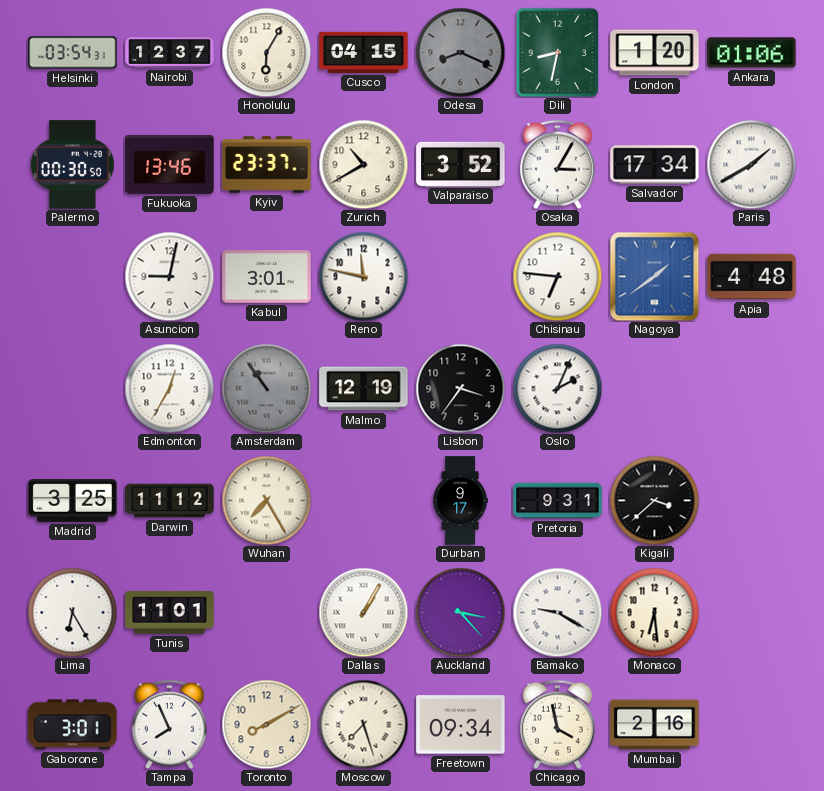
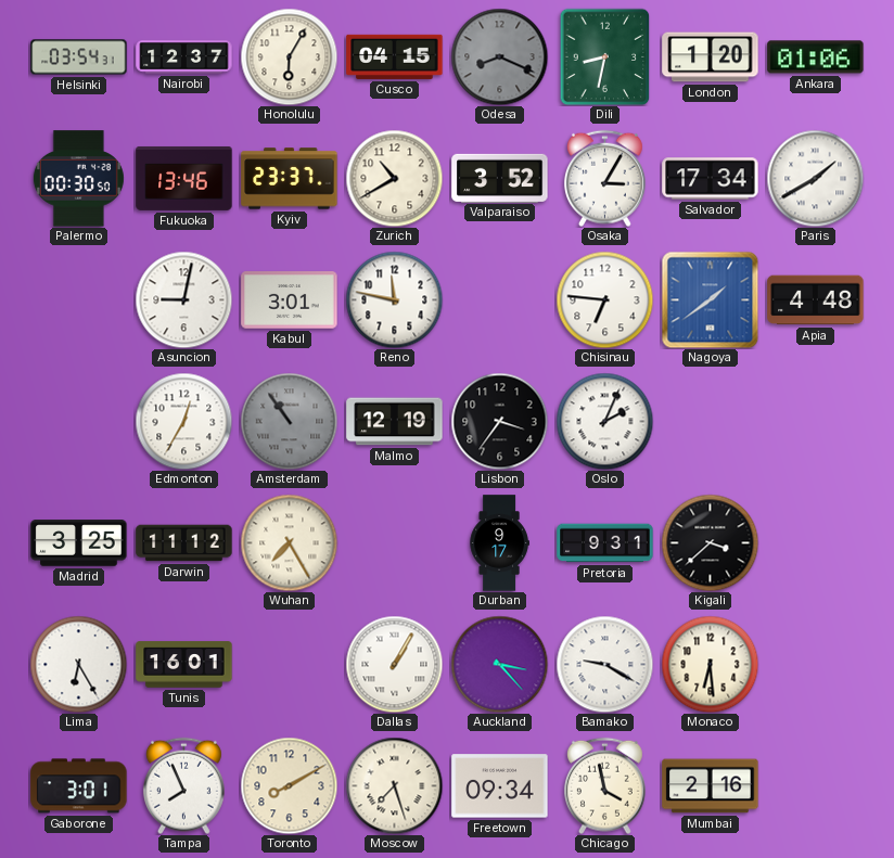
Tunis: 11:01 -> 16:01 (184, 665)
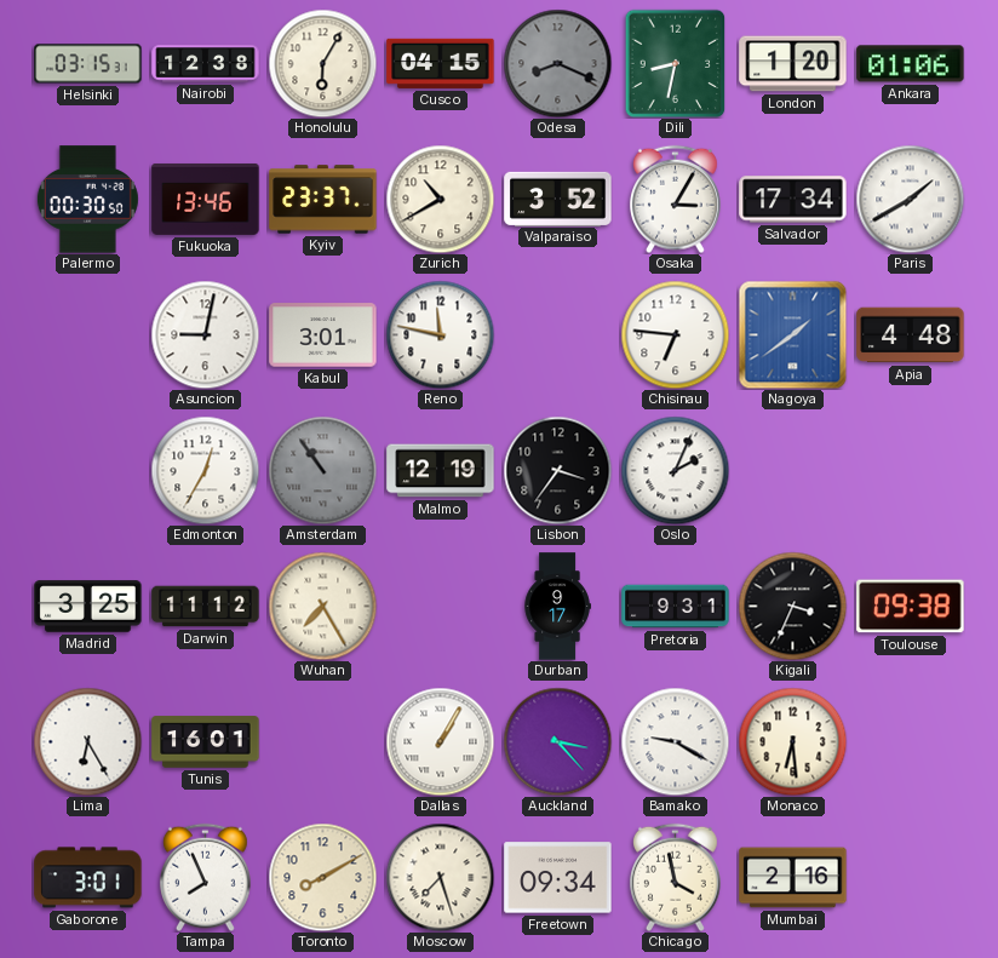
Helsinki: 03:54 -> 03:15 (88, 64)
Nairobi: 12:37 -> 12:38 (206, 64)
Kigali: 3:38 -> 3:34 (792, 606)
Toulouse: none -> 09:38 (911, 607)
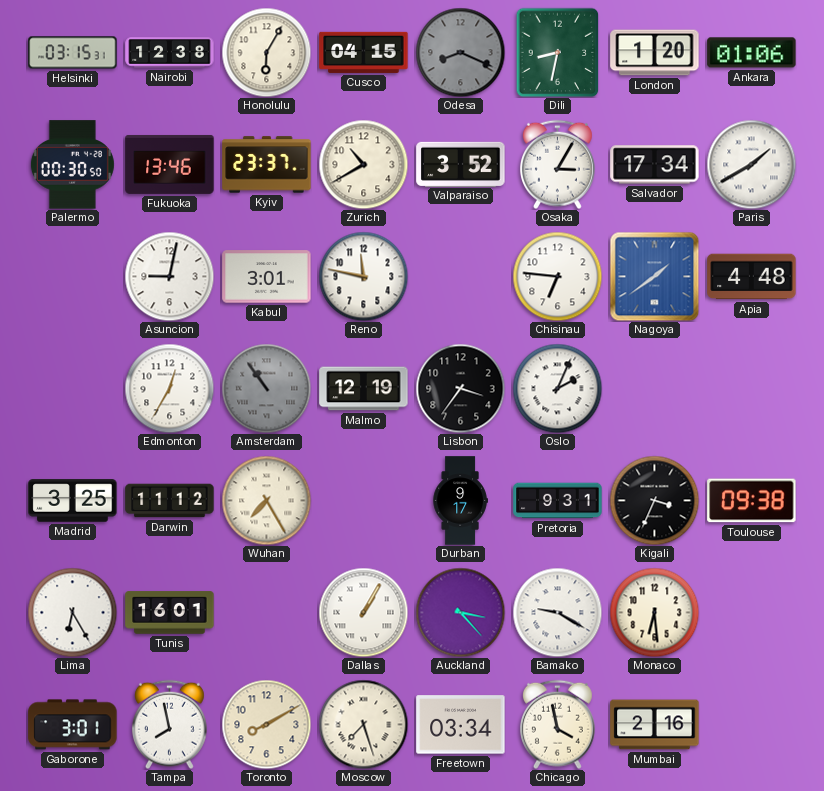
Tampa: 7:56 -> 7:58 (169, 724)
Freetown: 09:34 -> 03:34 (461, 725)
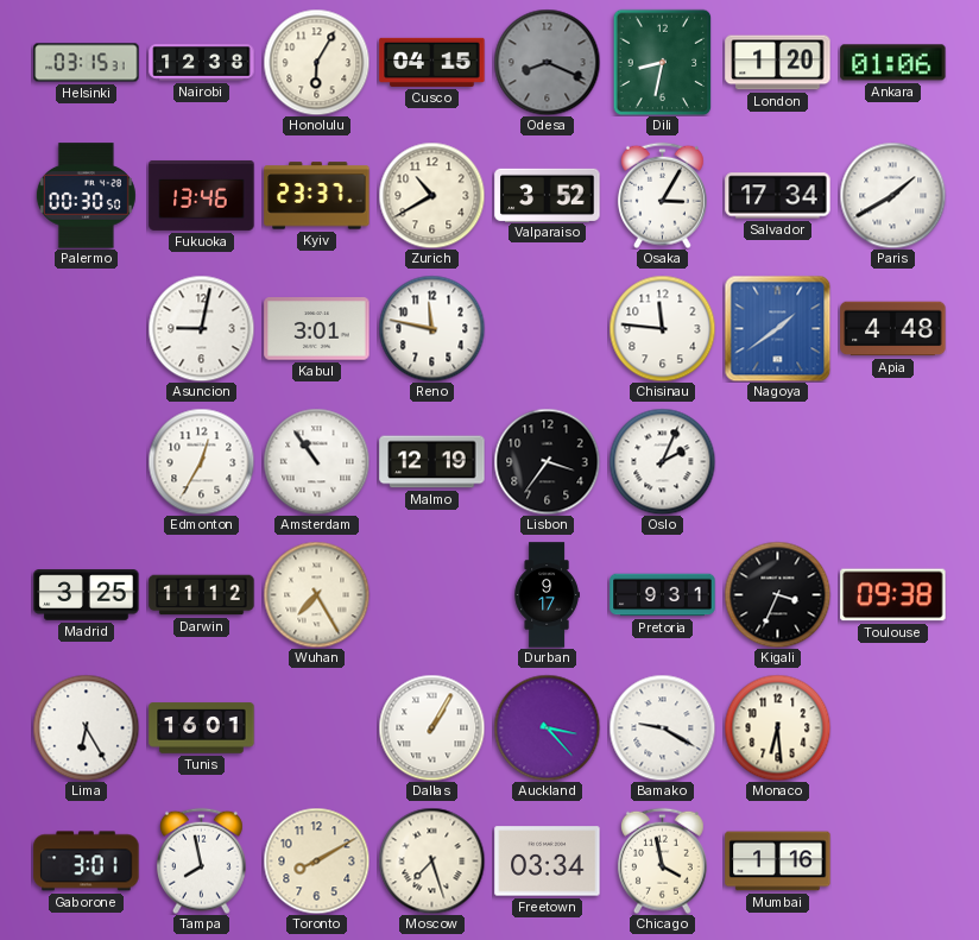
Chisinau: 6:46 -> 11:46 (662, 328)
Amsterdam dial: grey -> white (316, 461)
Mumbai: 2:16 -> 1:16 (778, 862)
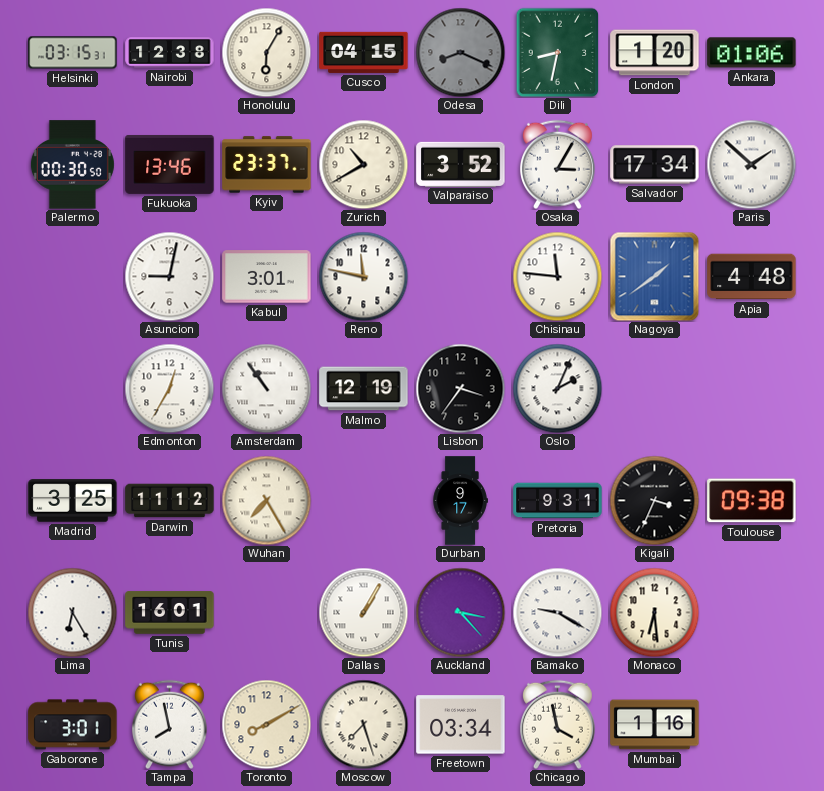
Paris: 1:40 -> 1:52 (751, 164)
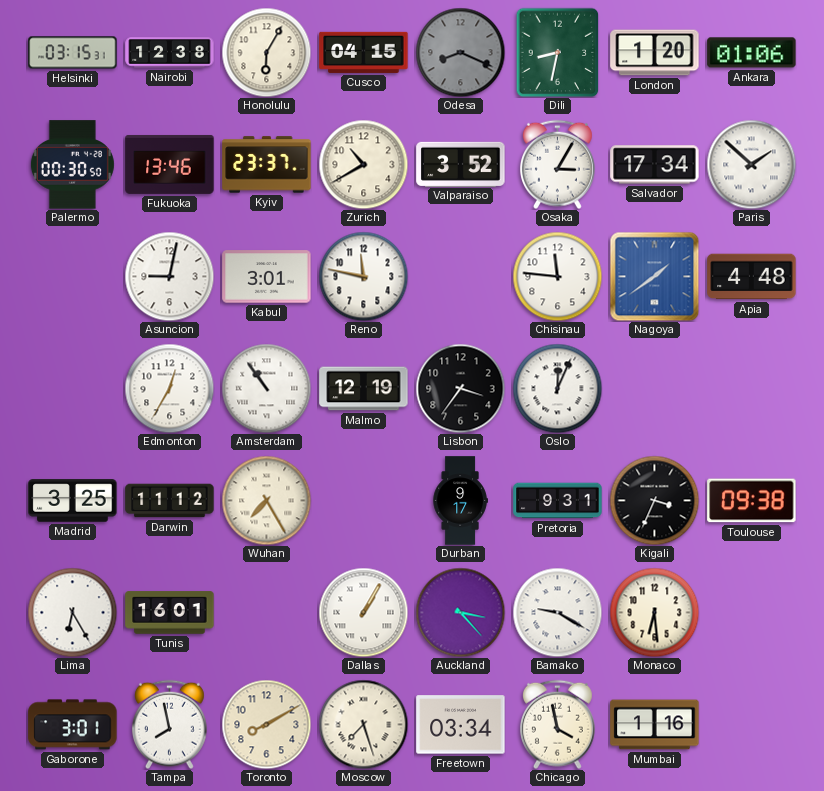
Oslo: 2:04 -> 12:04 (557, 388)
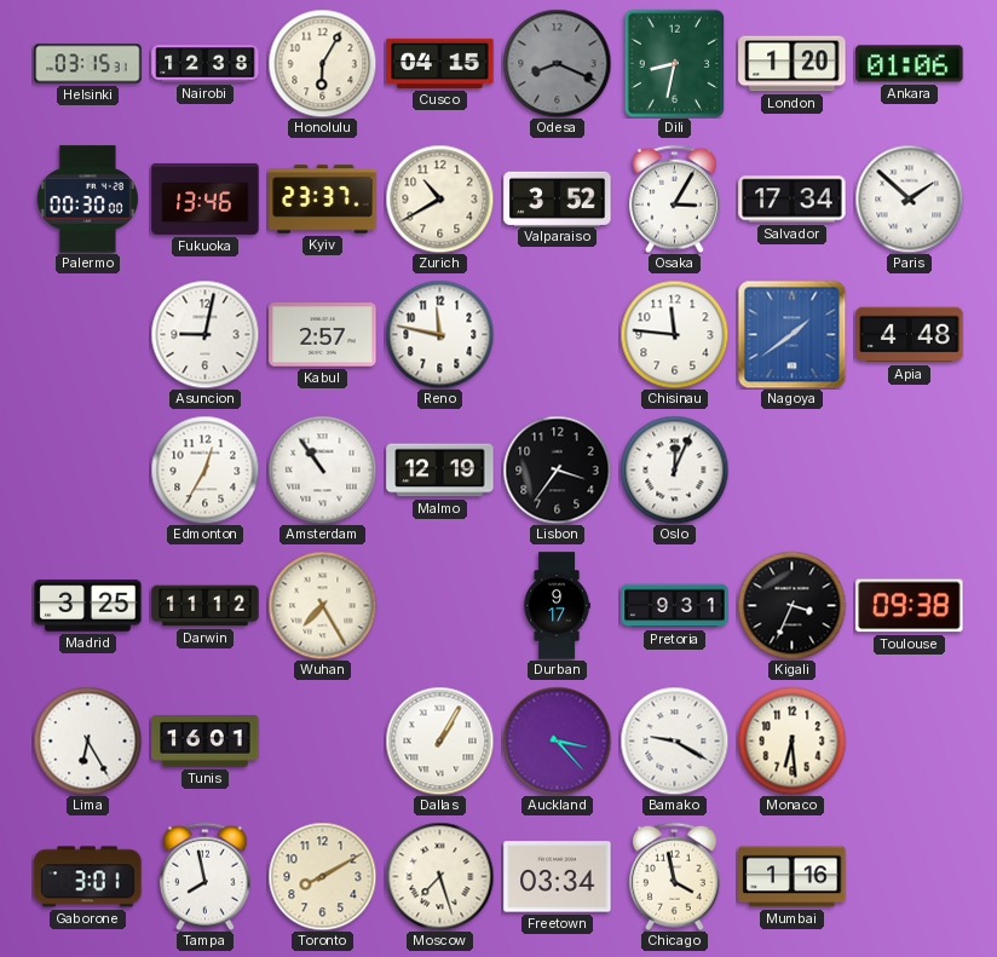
Palermo: 00:30:50 -> 00:30:00 (87, 200)
Kabul: 3:01 -> 2:57 (323, 335)
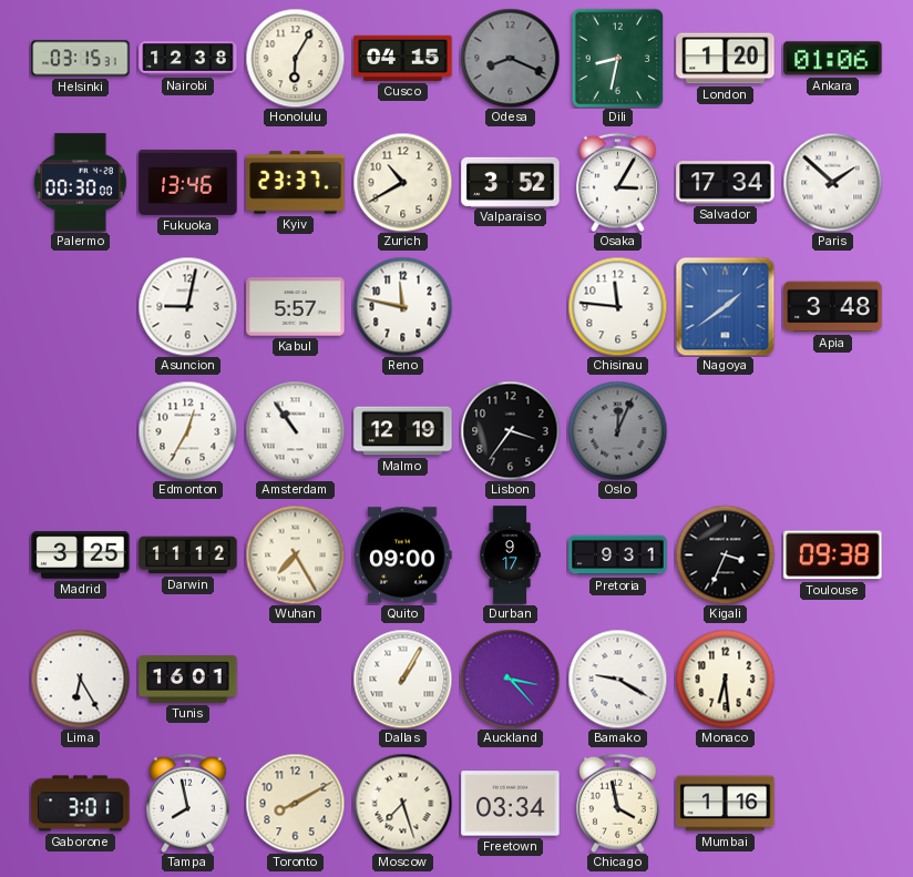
Kabul: 2:57 -> 5:57 (296, 307)
Apia: 4:48 -> 3:48 (833, 307)
Oslo dial: white -> grey (617, 430)
Quito: none -> 09:00 (403, 555)
